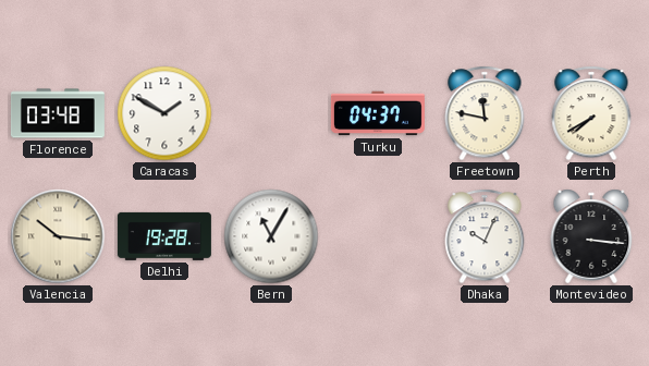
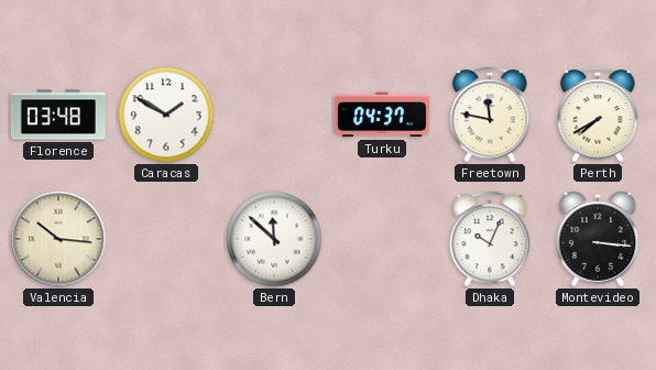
Delhi: 19:28 -> none (164, 236)
Bern: 11:05 -> 11:52 (274, 239)
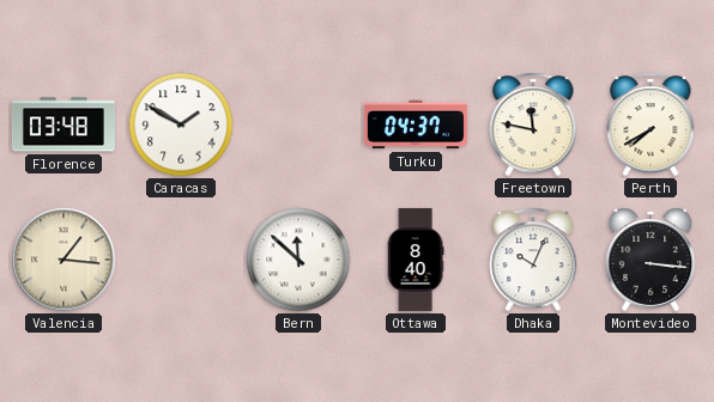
Valencia: 10:16 -> 1:16 (63, 260)
Ottawa: none -> 8:40 (416, 260)
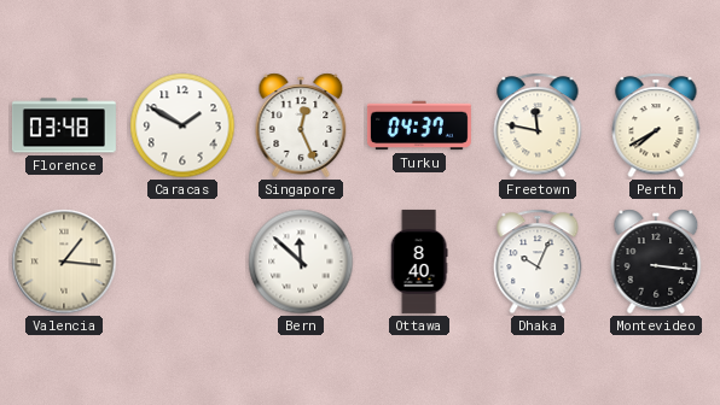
Singapore: none -> 12:26 (301, 125)
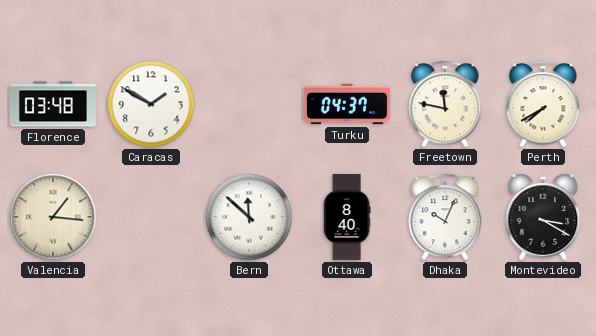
Singapore: 12:26 -> none (301, 125)
Montevideo: 3:16 -> 3:20 (543, 217)
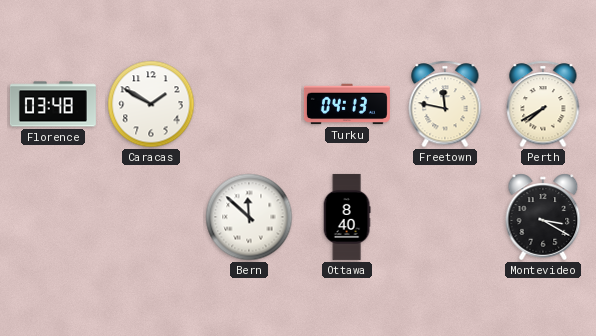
Turku: 04:37 -> 04:13 (347, 104)
Valencia: 1:16 -> none (53, 217)
Dhaka: 10:04 -> none (445, 217)
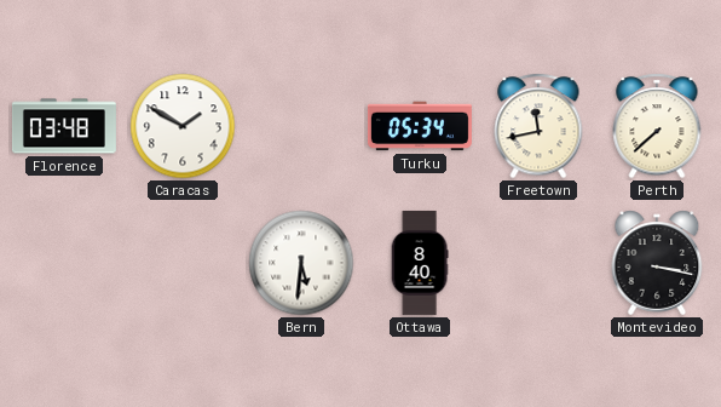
Turku: 04:13 -> 05:34 (420, 126)
Freetown: 11:47 -> 11:43 (538, 126)
Perth: 7:40 -> 7:38 (657, 126)
Bern: 11:52 -> 5:31 (301, 263)
Montevideo: 3:20 -> 3:17 (657, 263)
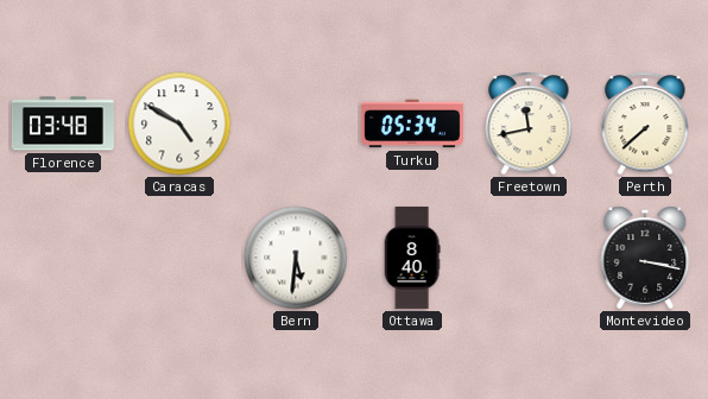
Caracas: 1:50 -> 4:50 (179, 123)
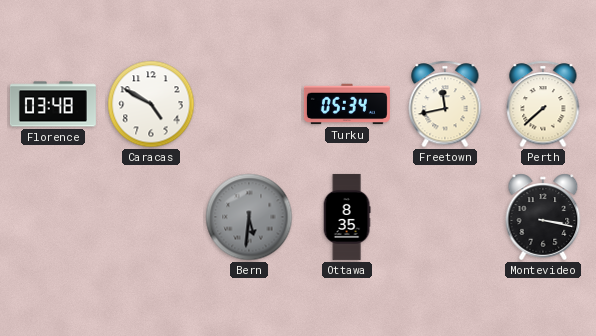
Bern dial: white -> grey (249, 217)
Ottawa: 8:40 -> 8:35 (347, 217)
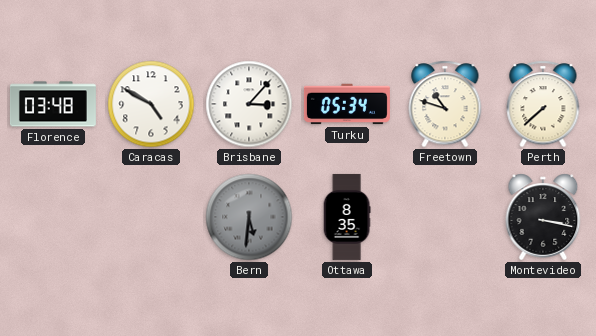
Brisbane: none -> 3:07 (249, 104)
Freetown: 11:43 -> 10:48 (445, 104)
